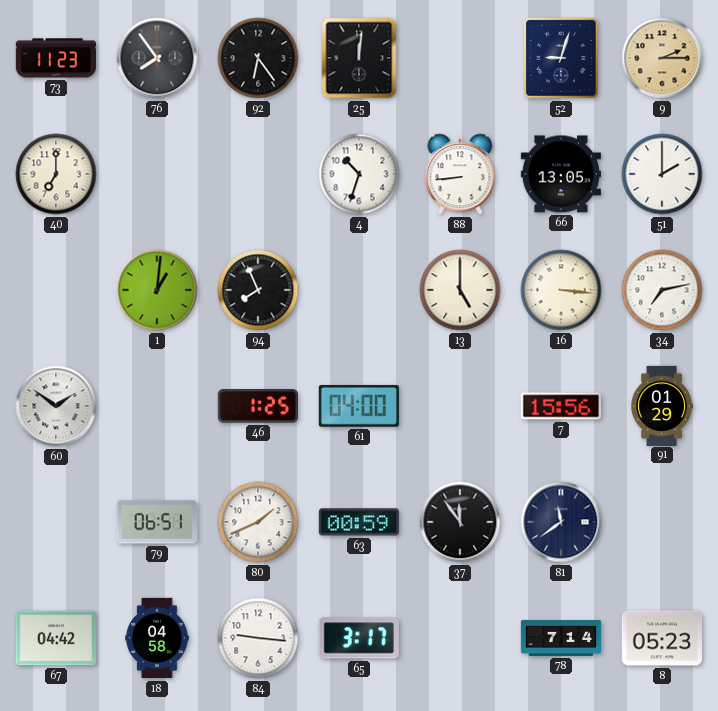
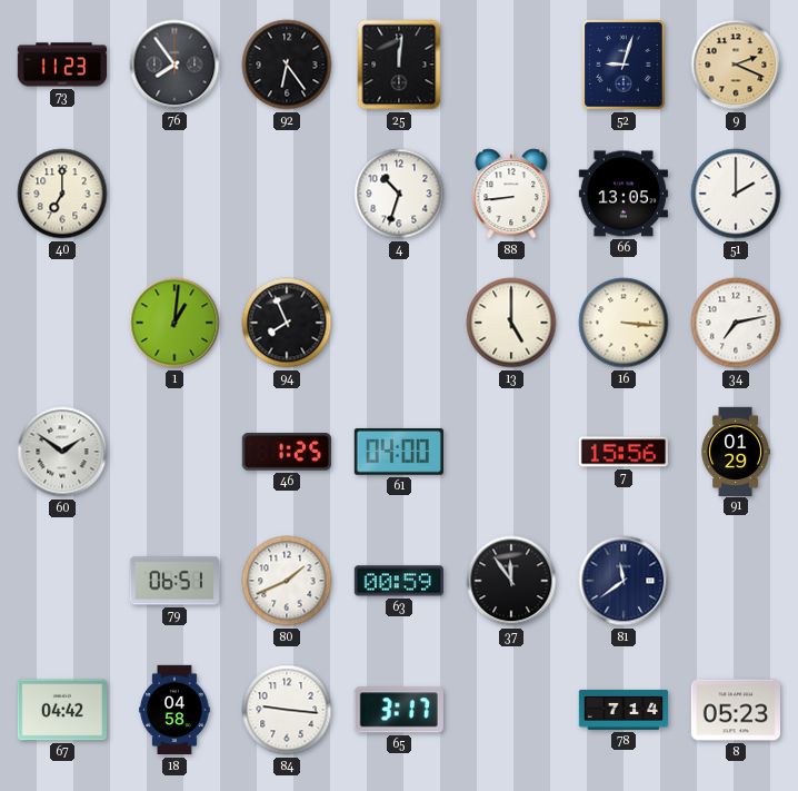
9: 2:15 -> 2:19 (736, 65)
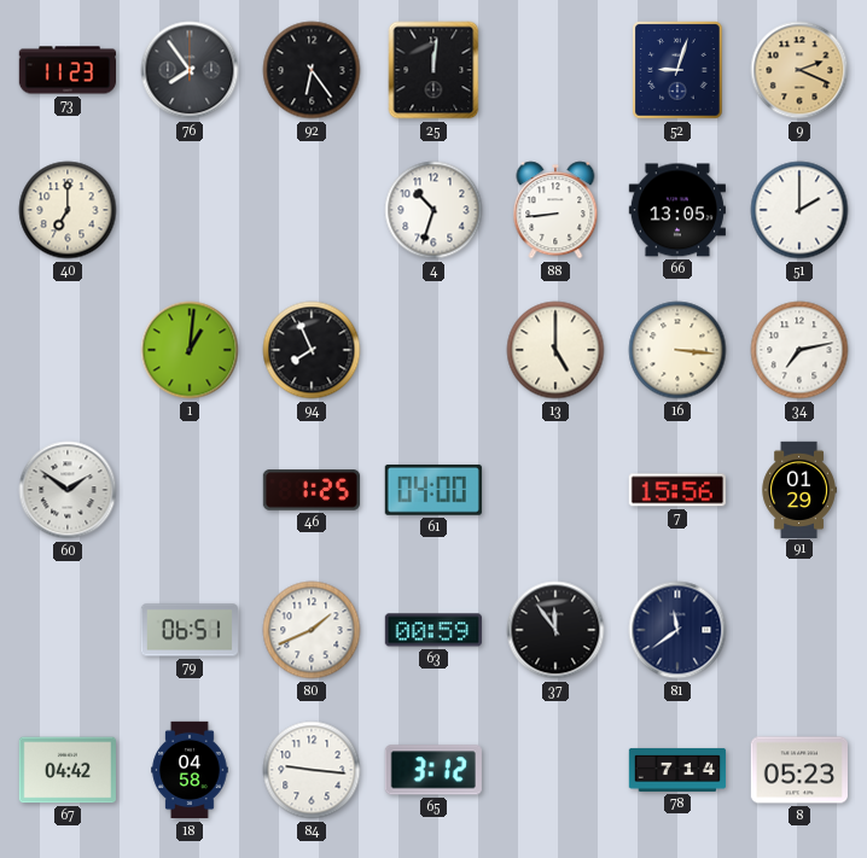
65: 3:17 -> 3:12 (433, 770)
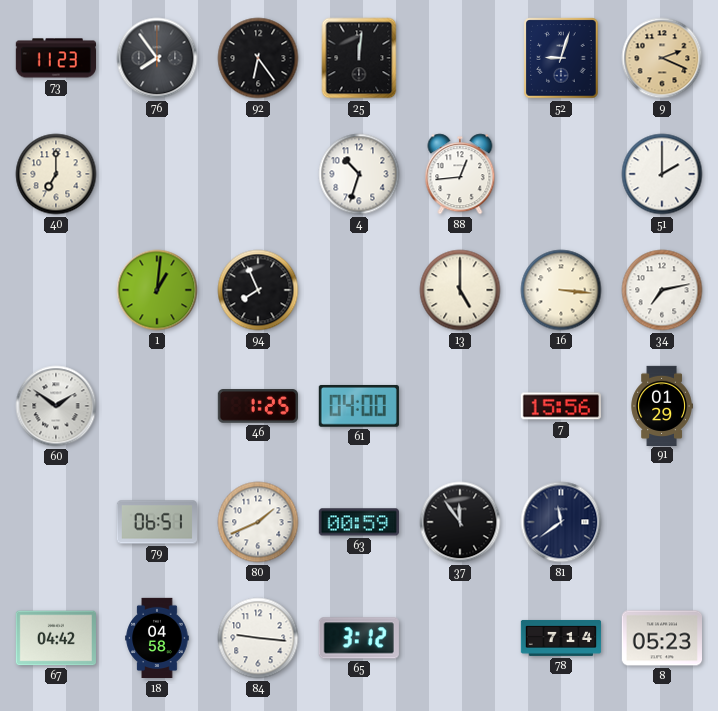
88: 8:44 -> 12:44 (460, 174)
66: 13:05 -> none (677, 210)
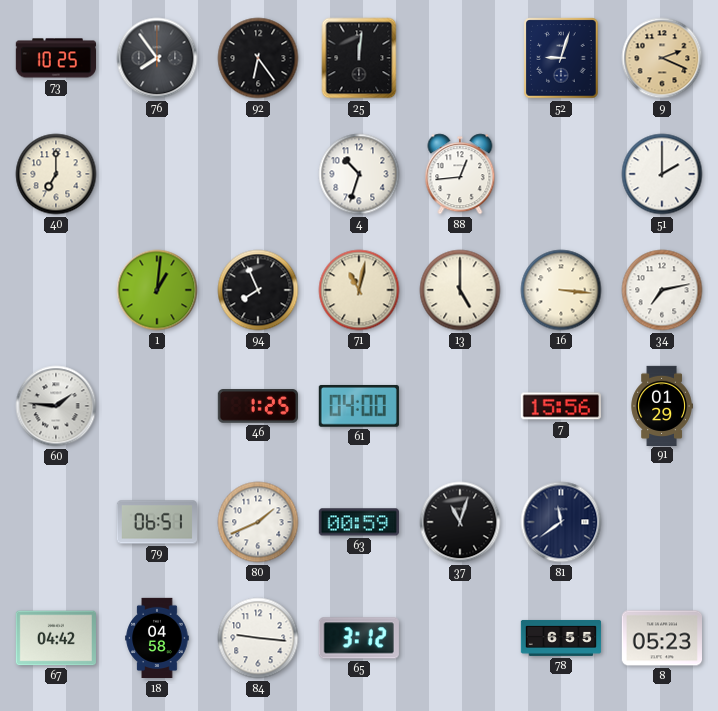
73: 11:23 -> 10:25 (55, 58)
71: none -> 11:02 (359, 290)
60: 1:51 -> 1:46 (56, 406)
37: 11:54 -> 11:03 (460, 522)
78: 7:14 -> 6:55 (561, 638)
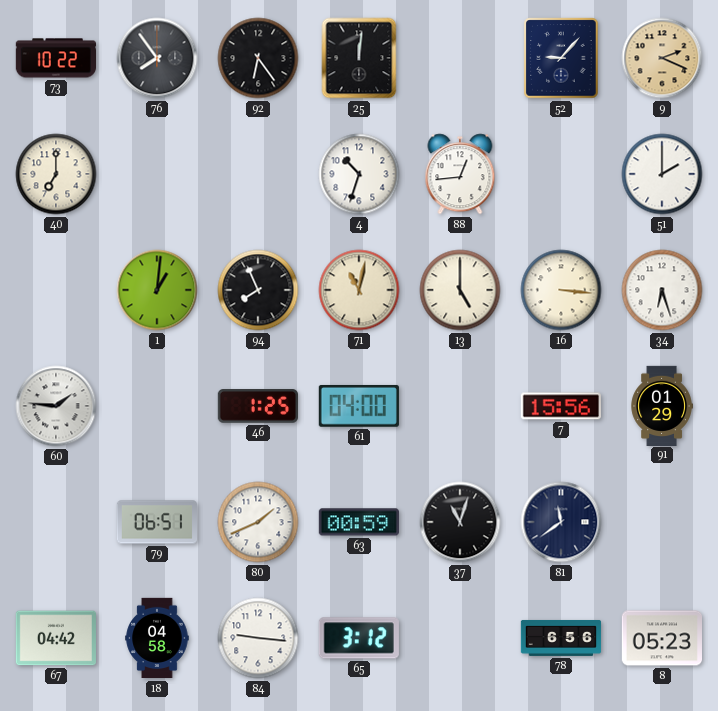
73: 10:25 -> 10:22 (55, 58)
52: 9:03 -> 9:07 (561, 58)
34: 7:13 -> 6:27 (662, 290)
78: 6:55 -> 6:56 (561, 638)
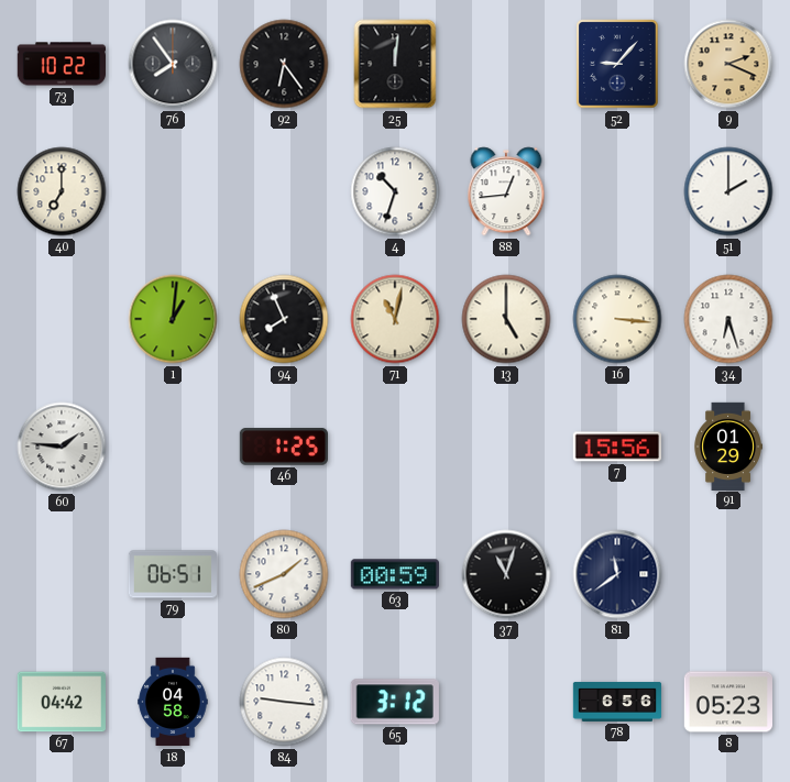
61: 04:00 -> none (359, 406)
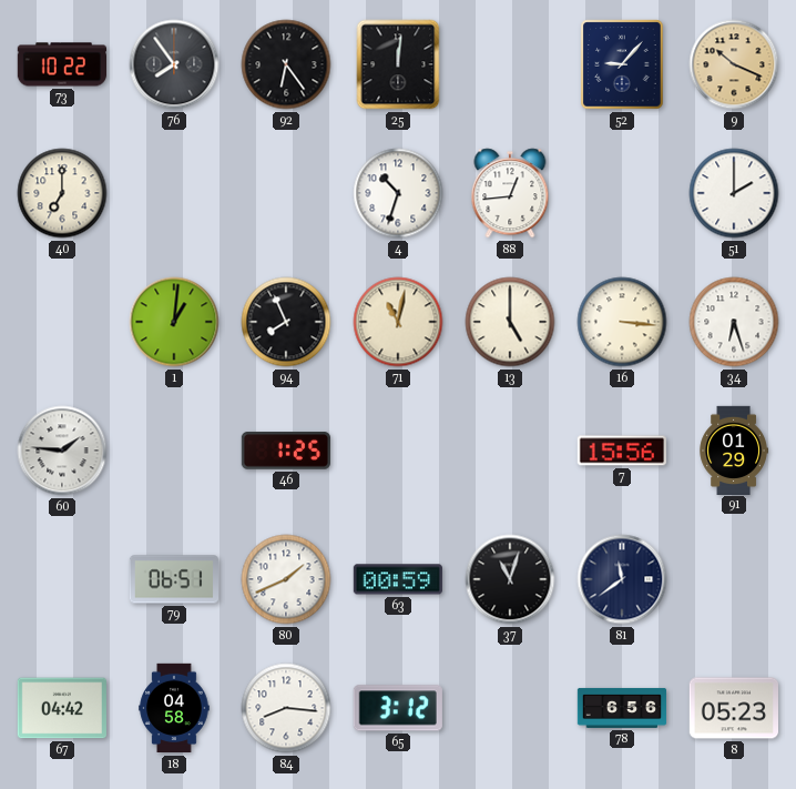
9: 2:19 -> 10:19 (734, 64)
84: 9:16 -> 8:16 (286, 708)
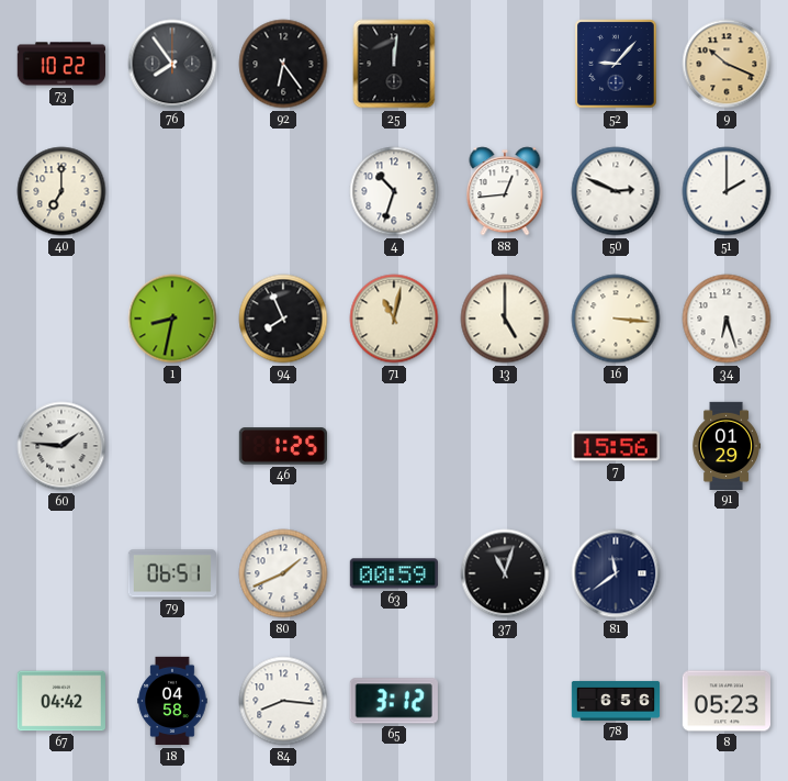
50: none -> 2:49 (616, 191)
1: 1:01 -> 8:32 (172, 319)
